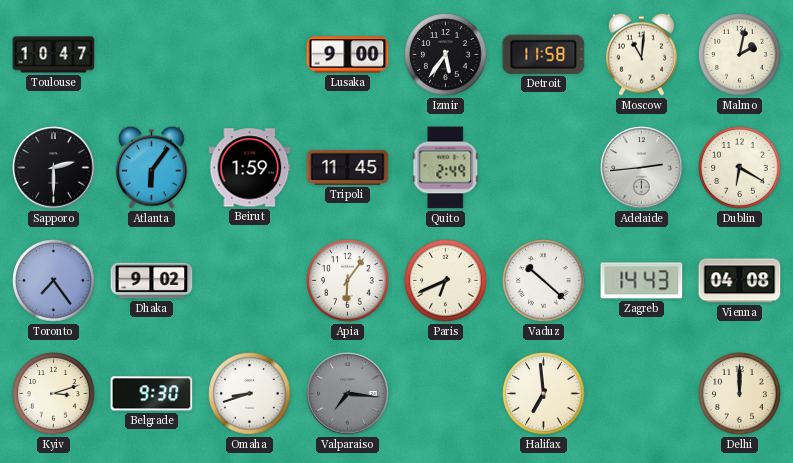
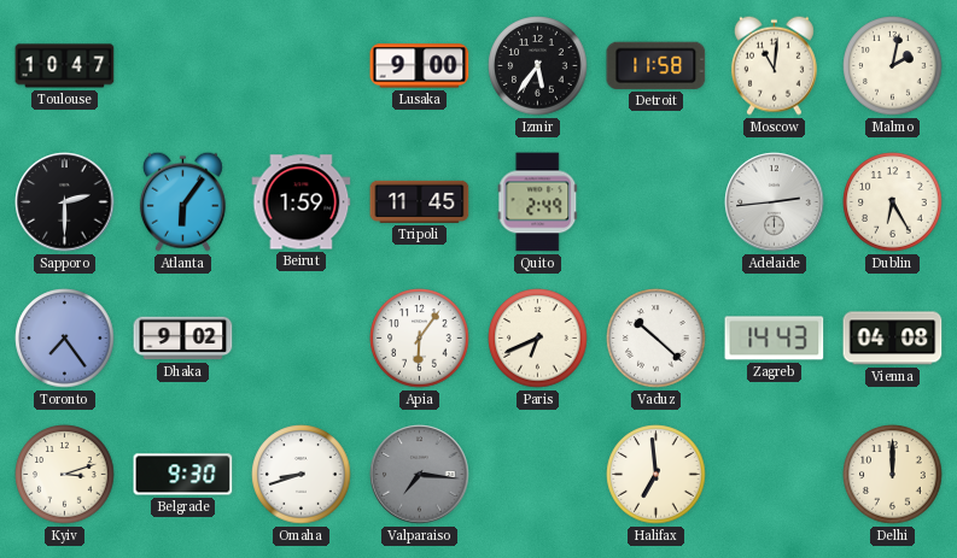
Dublin: 6:20 -> 6:25 (893, 202)
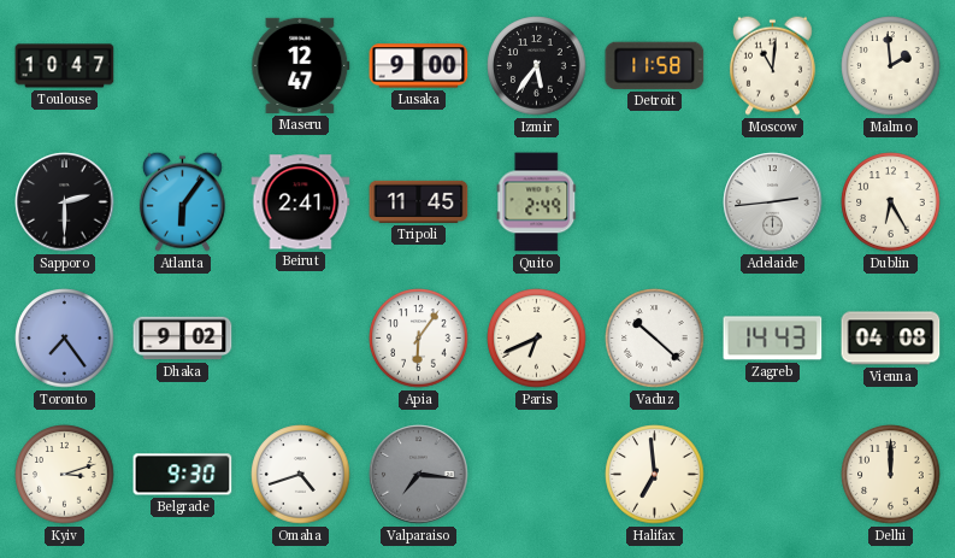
Maseru: none -> 12:47 (301, 65)
Malmo: 2:02 -> 1:59 (891, 66)
Beirut: 1:59 -> 2:41 (301, 202)
Omaha: 8:42 -> 4:42 (301, 475)
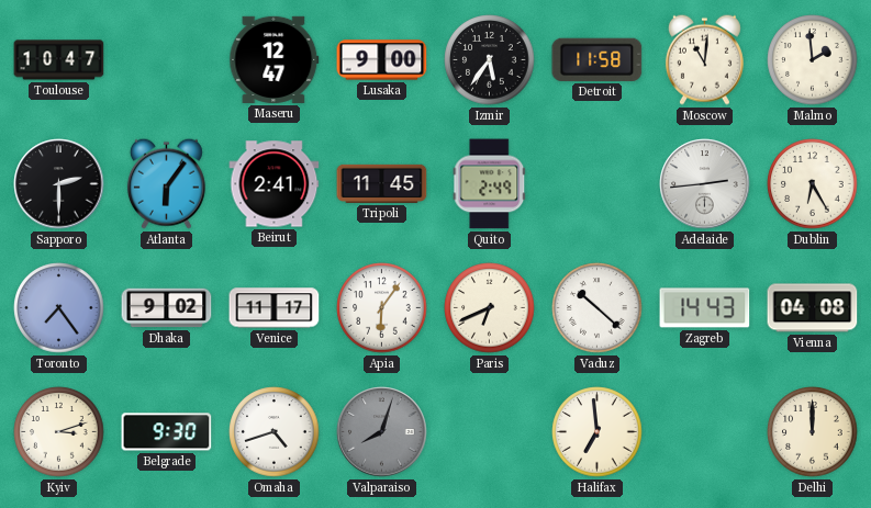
Venice: none -> 11:17 (275, 308)
Valparaiso: 7:16 -> 8:03 (382, 432)
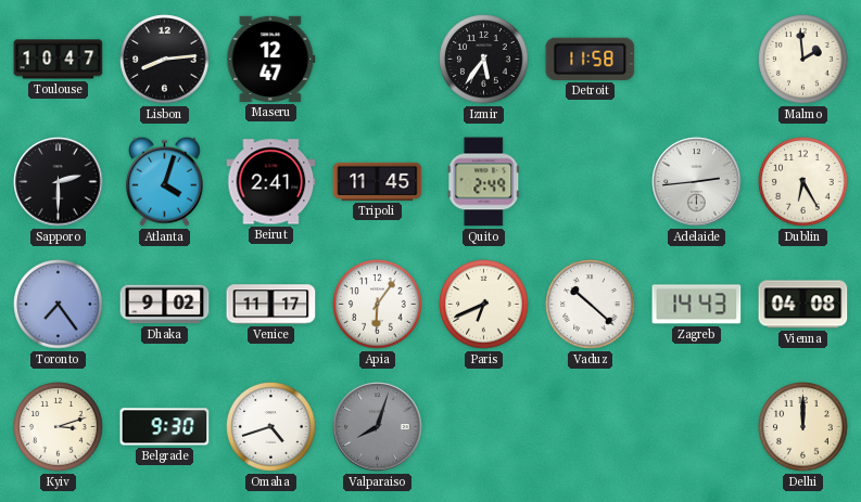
Lisbon: none -> 8:14 (165, 60)
Lusaka: 9:00 -> none (382, 60)
Moscow: 11:01 -> none (704, 59)
Atlanta: 6:06 -> 4:03 (164, 181)
Halifax: 6:59 -> none (598, 432)
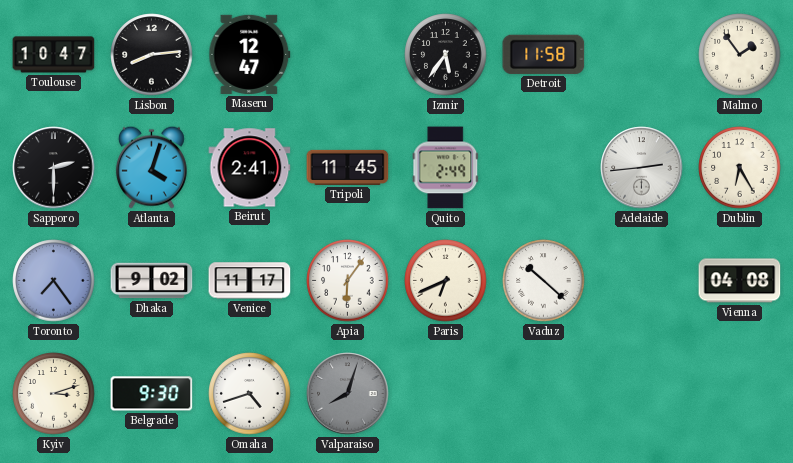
Malmo: 1:59 -> 1:54 (740, 55)
Zagreb: 14:43 -> none (697, 305)
Delhi: 12:00 -> none (803, 427)
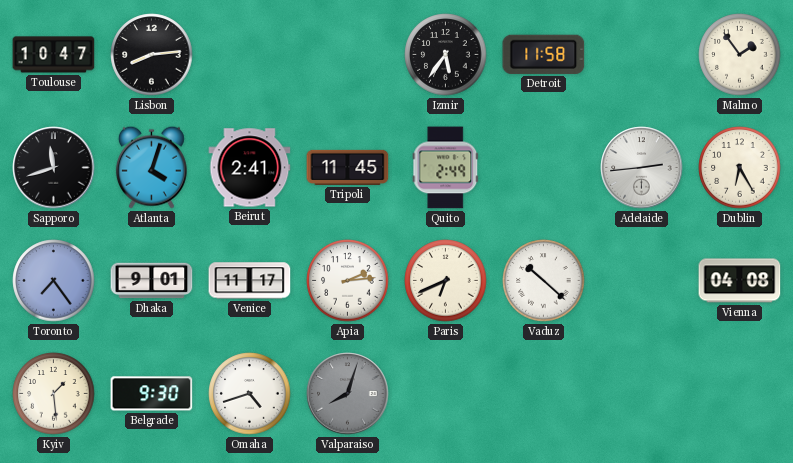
Maseru: 12:47 -> none (250, 54)
Sapporo: 2:30 -> 11:42 (54, 168)
Dhaka: 9:02 -> 9:01 (152, 281)
Apia: 6:06 -> 2:14 (348, 281)
Kyiv: 3:12 -> 1:29 (54, 394)
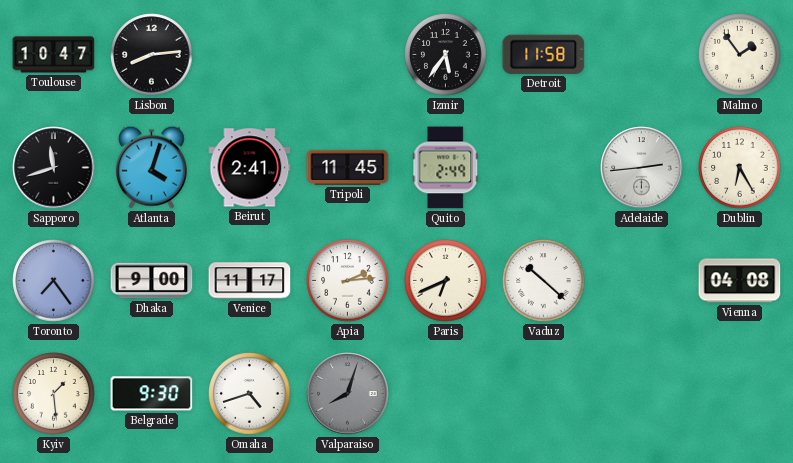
Dhaka: 9:01 -> 9:00 (152, 281)
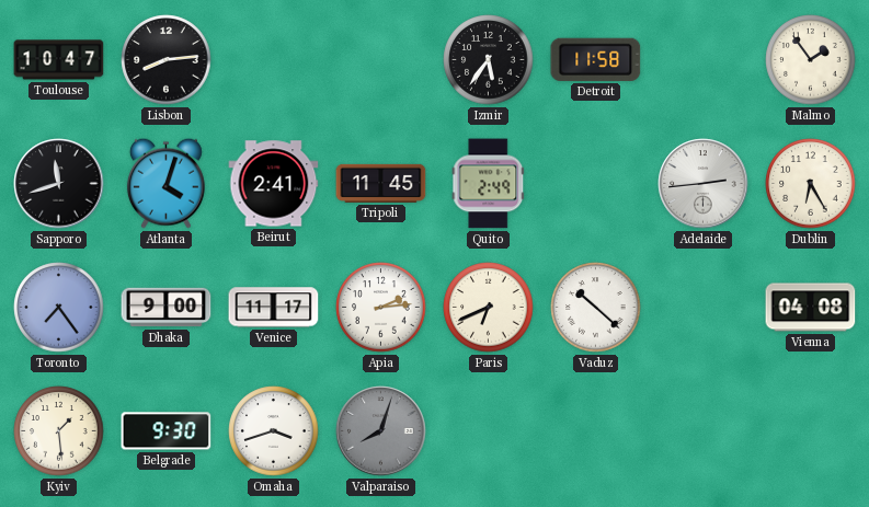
Omaha: 4:42 -> 3:42 (274, 431)
